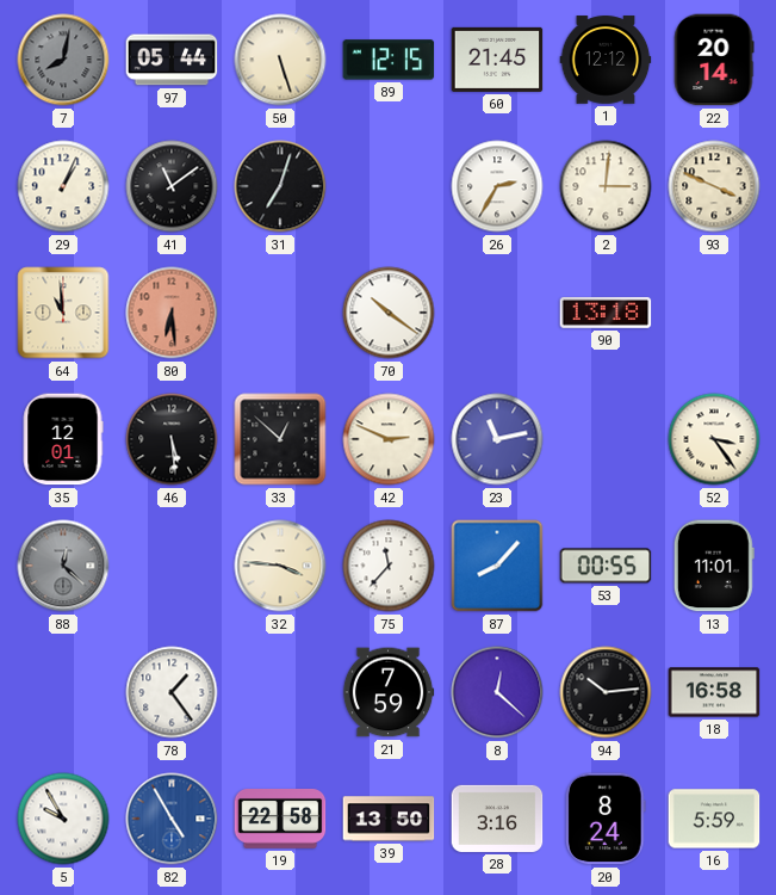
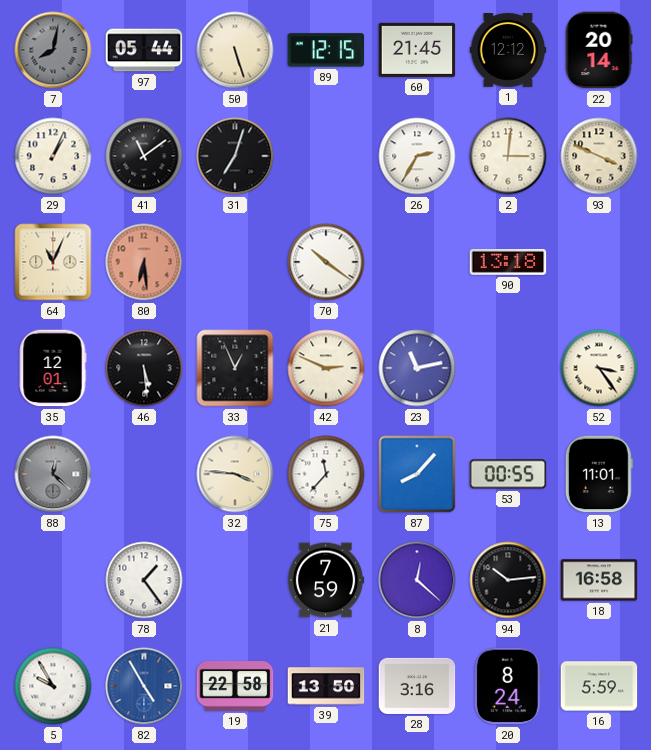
64: 10:59 -> 11:04 (53, 262)
33: 12:52 -> 12:56 (235, 368)
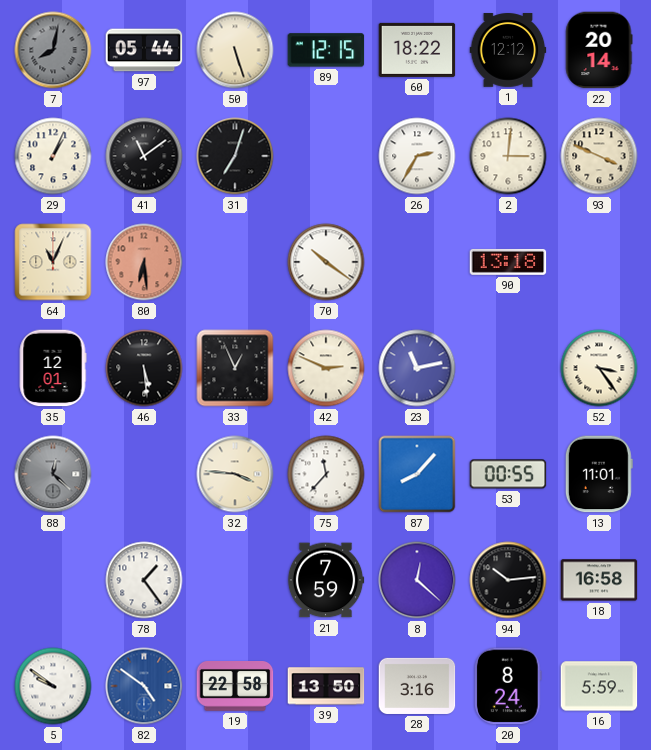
60: 21:45 -> 18:22 (417, 50)
5: 9:55 -> 9:51 (53, 686)
82: 4:55 -> 4:51 (144, 686)
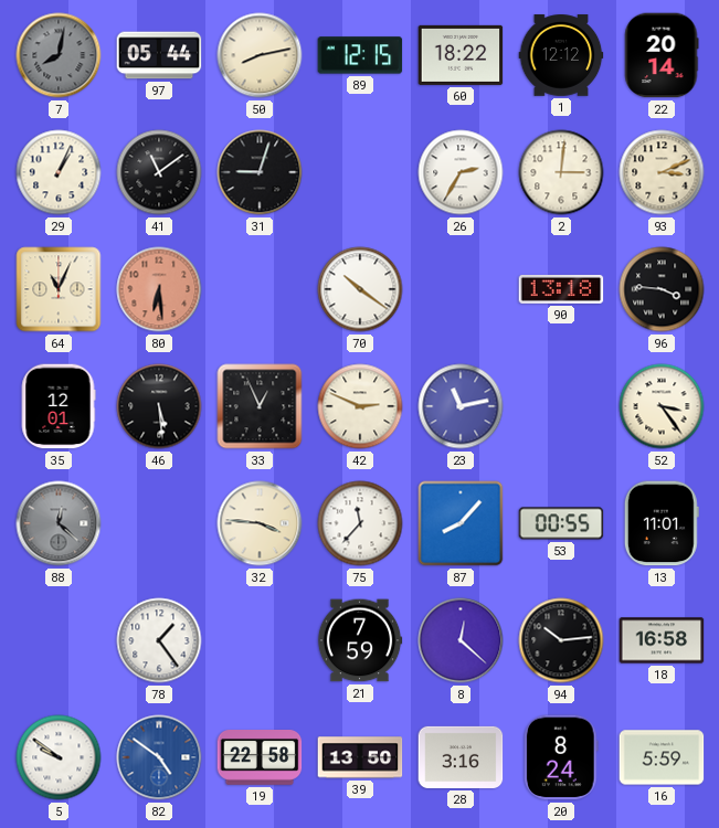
50: 5:27 -> 8:13 (260, 55)
31: 7:03 -> 9:03 (260, 172)
93: 3:49 -> 3:11 (662, 172)
96: none -> 3:46 (662, 289)
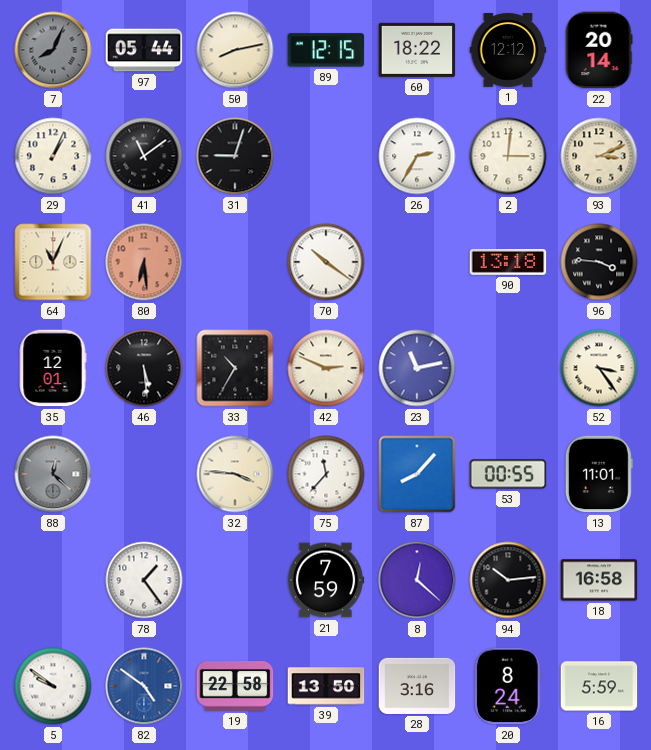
7: 8:02 -> 8:04 (53, 50)
33: 12:56 -> 10:35 (235, 368)
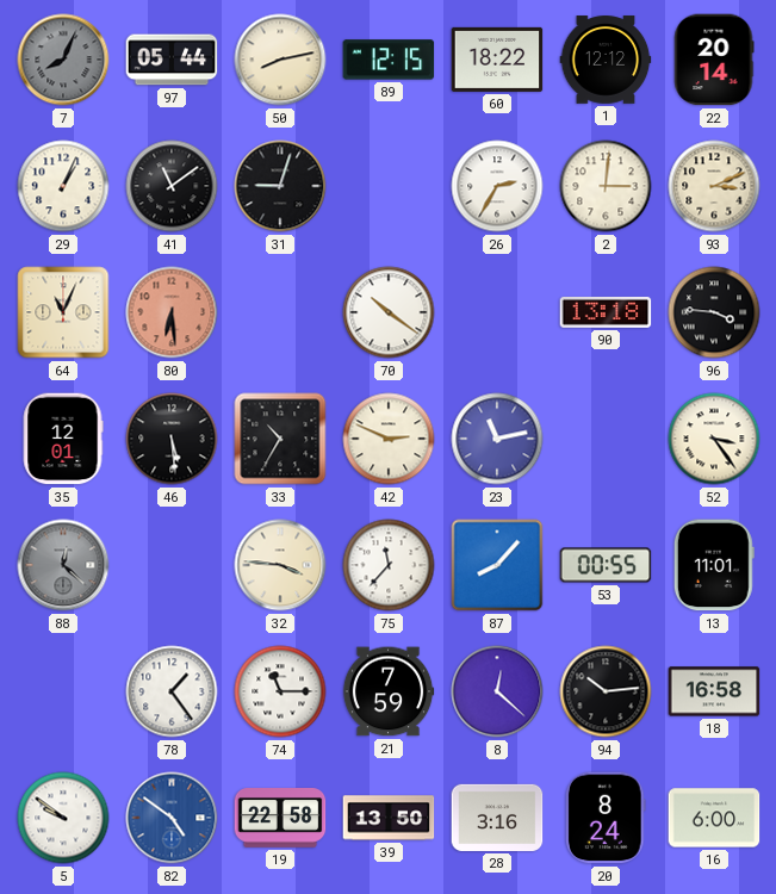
74: none -> 11:15 (280, 691)
16: 5:59 -> 6:00 (714, 818)
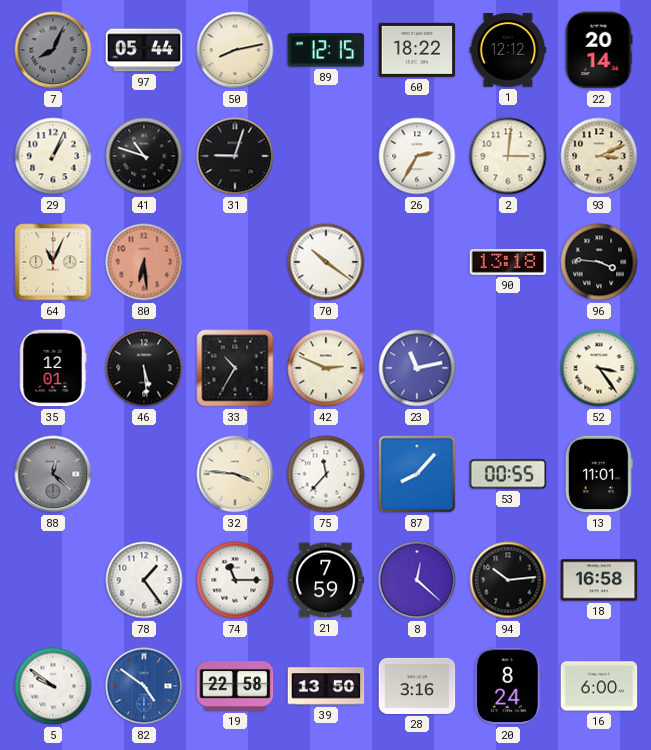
41: 11:09 -> 10:48 (144, 156)
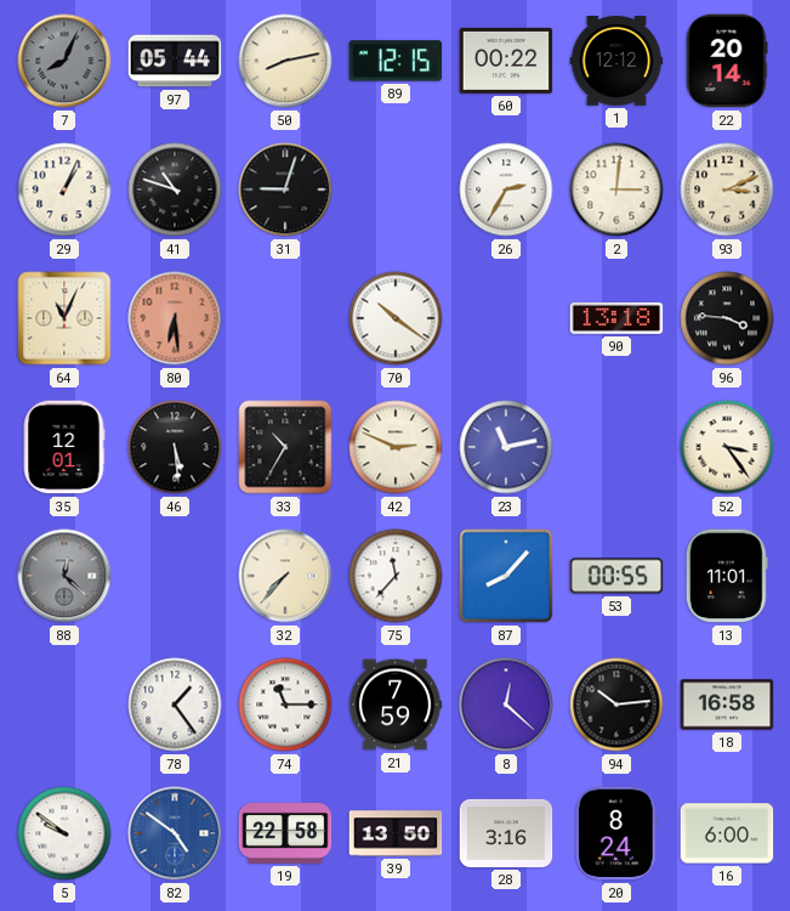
60: 18:22 -> 00:22 (506, 61)
32: 3:46 -> 7:37 (285, 576)
